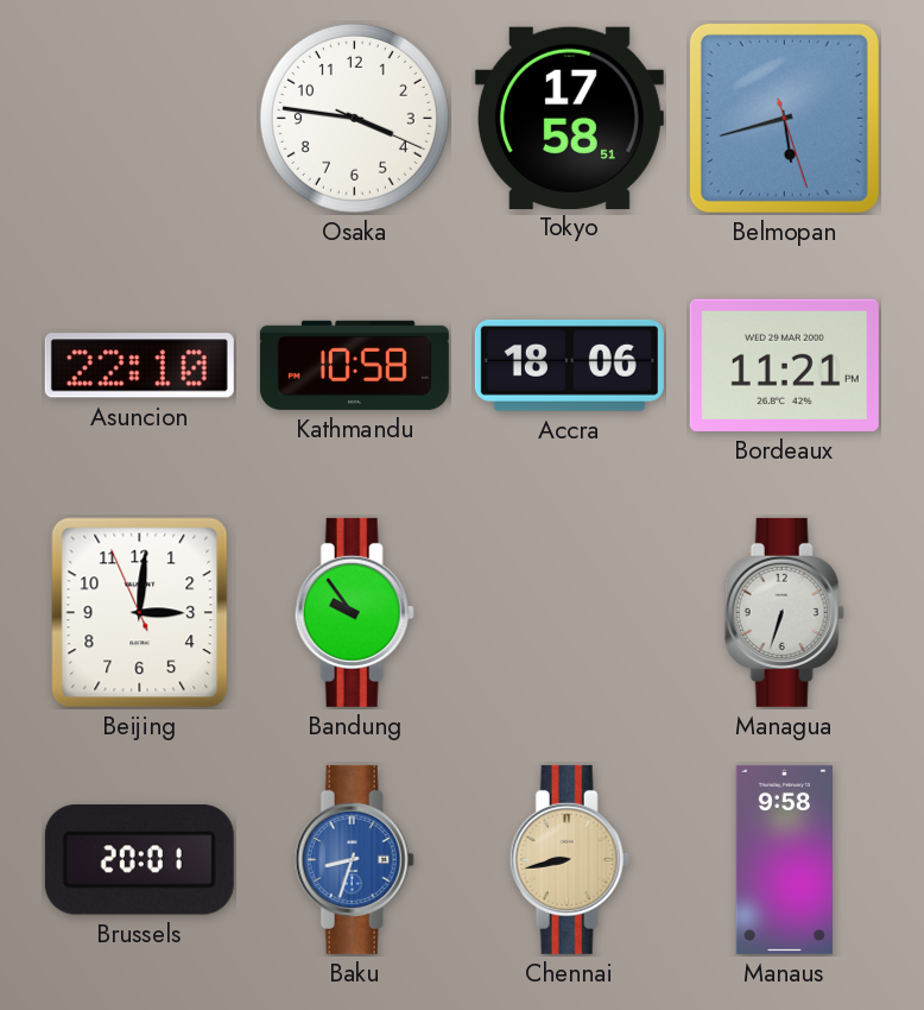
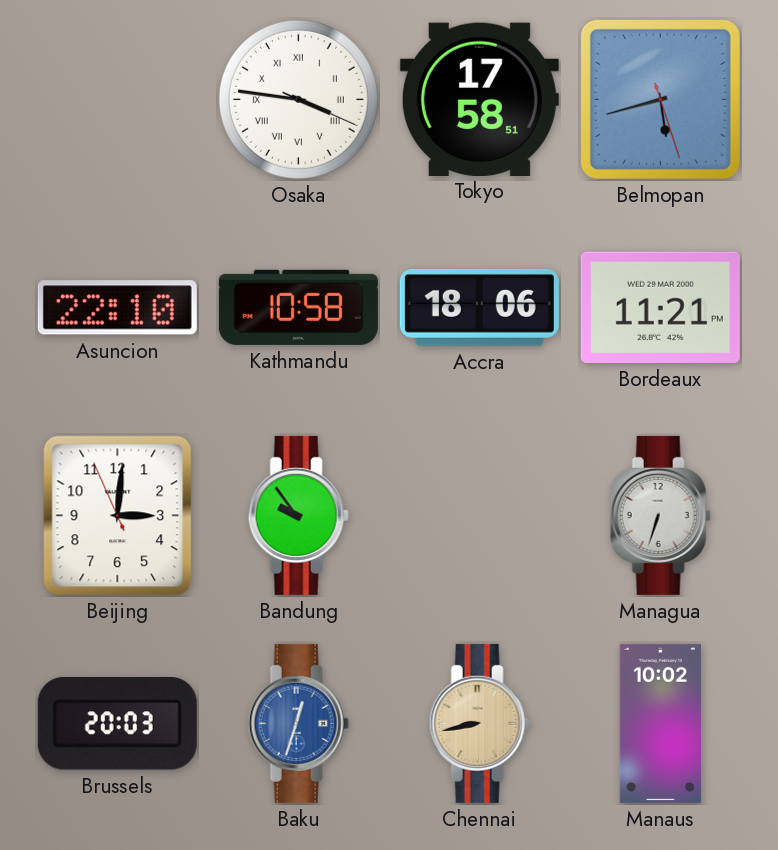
Osaka numerals: Arabic -> Roman (298, 99)
Brussels: 20:01 -> 20:03 (117, 724)
Baku: 8:33 -> 12:33 (298, 723)
Manaus: 9:58 -> 10:02 (660, 723)
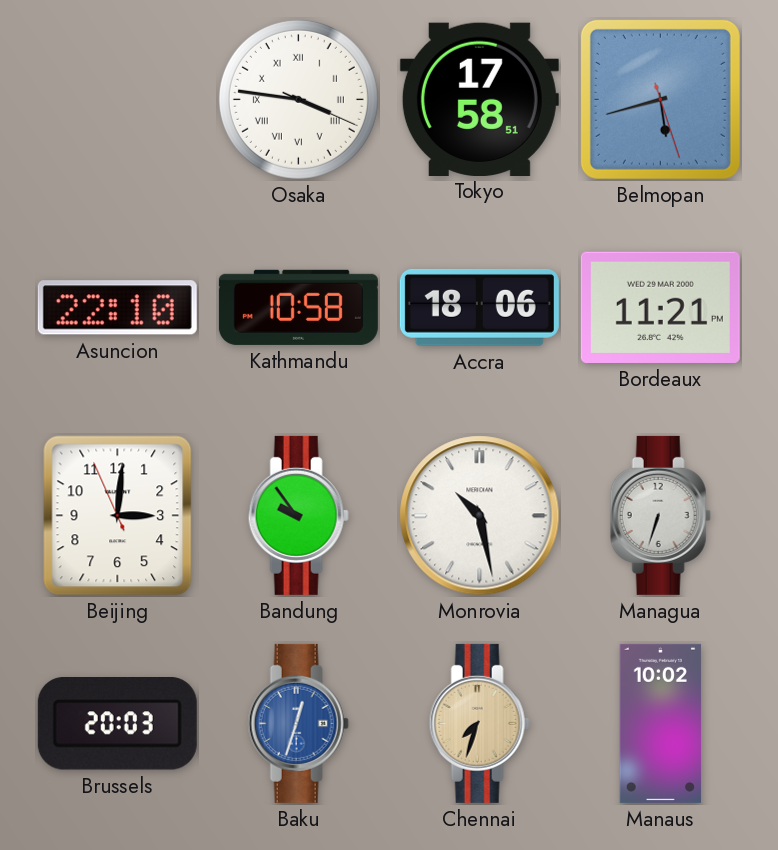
Monrovia: none -> 10:28 (480, 516)
Chennai: 8:43 -> 7:33 (479, 723)
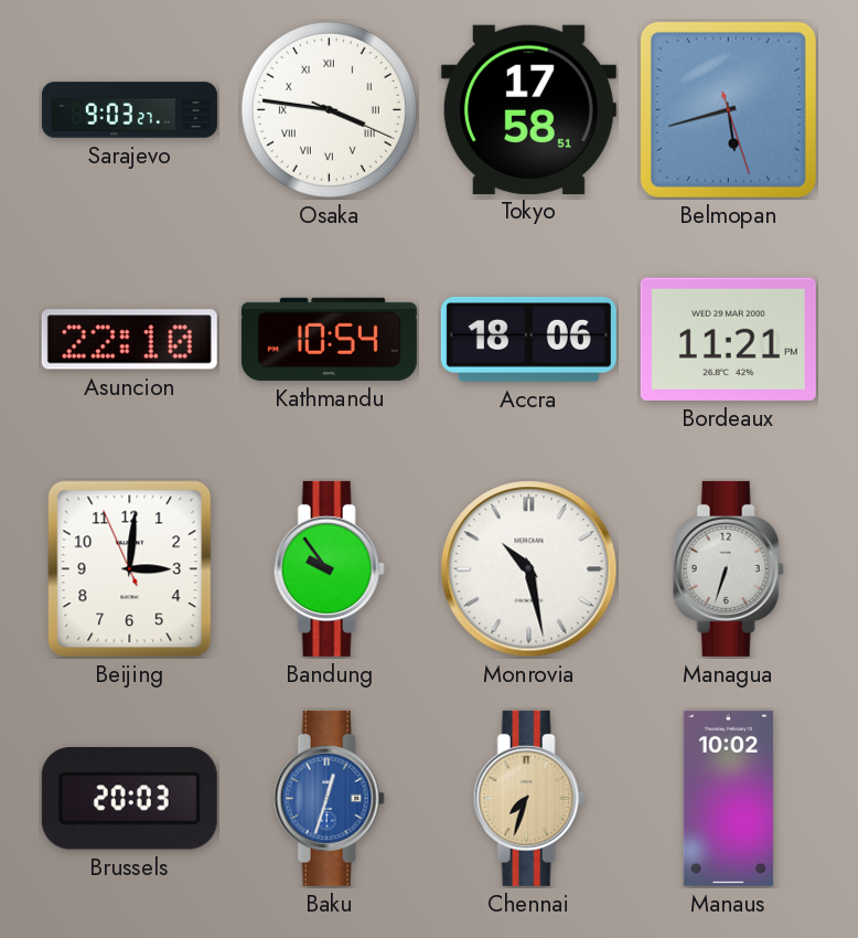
Sarajevo: none -> 9:03 (129, 110)
Kathmandu: 10:58 -> 10:54 (329, 339)
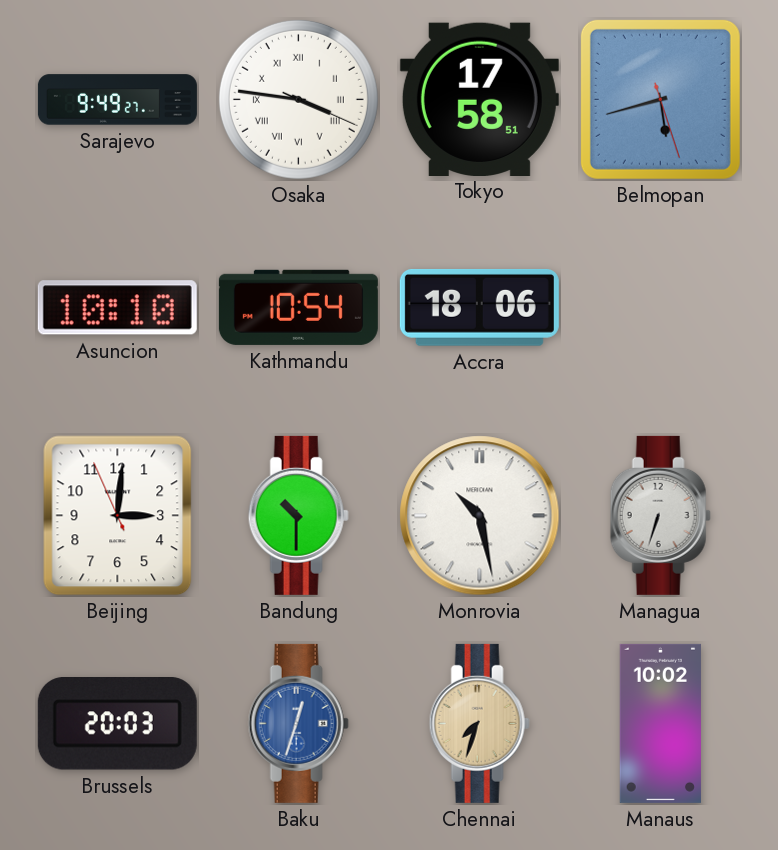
Sarajevo: 9:03 -> 9:49 (117, 100)
Asuncion: 22:10 -> 10:10 (117, 308)
Bordeaux: 11:21 -> none (728, 339)
Bandung: 9:54 -> 10:30 (298, 515)
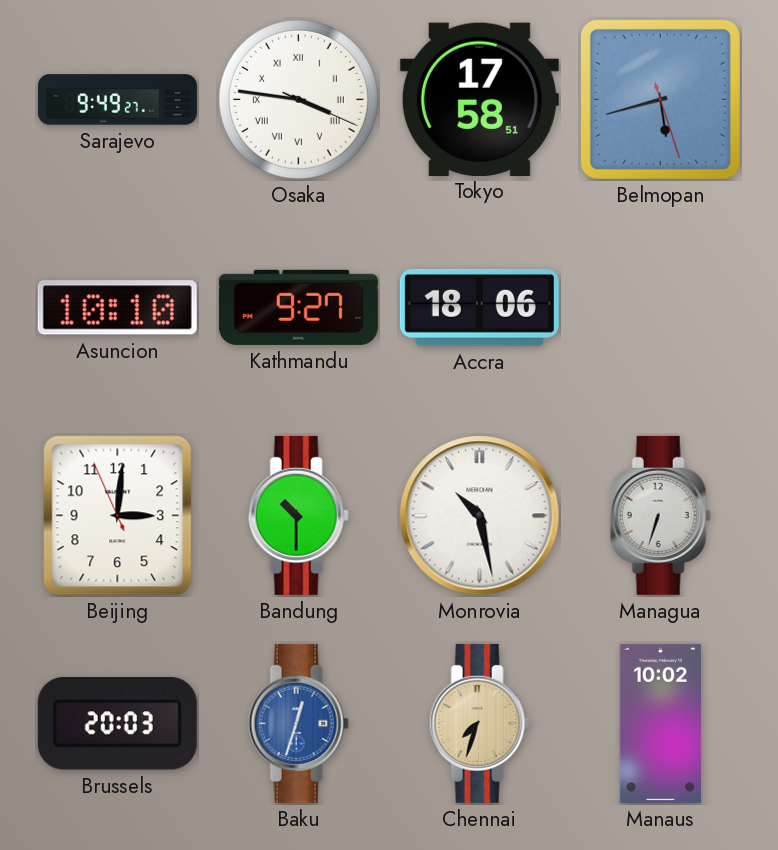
Kathmandu: 10:54 -> 9:27 (298, 307)
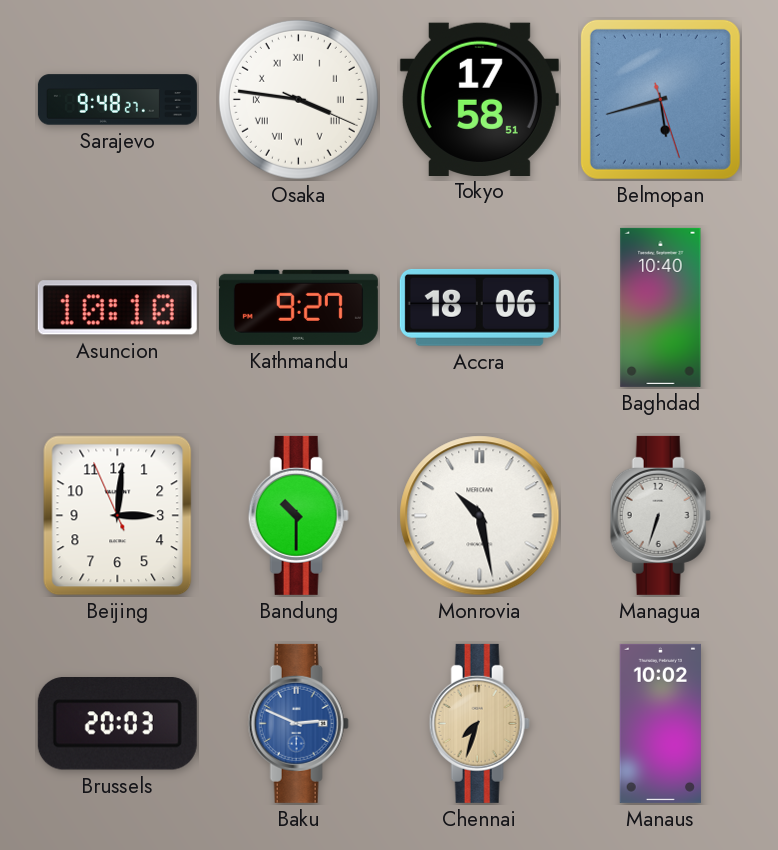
Sarajevo: 9:49 -> 9:48 (117, 100)
Baghdad: none -> 10:40 (661, 307)
Baku: 12:33 -> 2:49 (298, 723)
